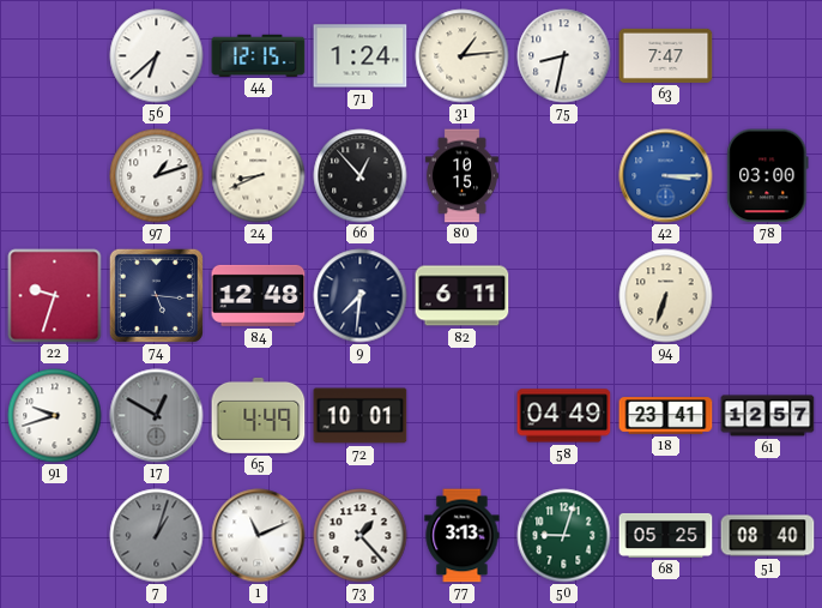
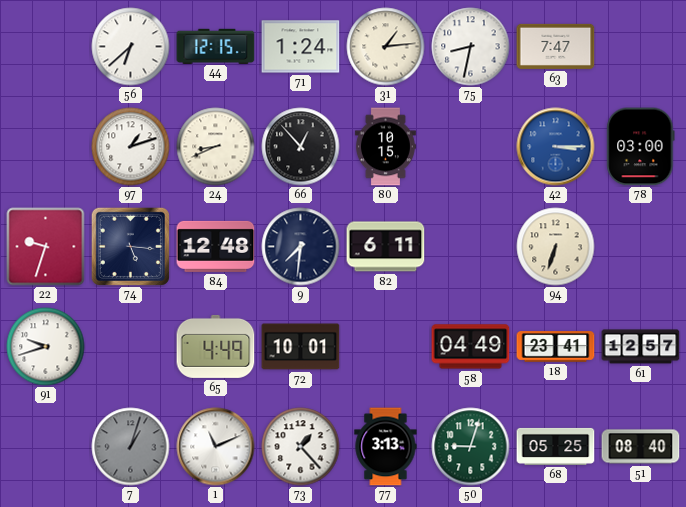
17: 12:50 -> none (157, 416)
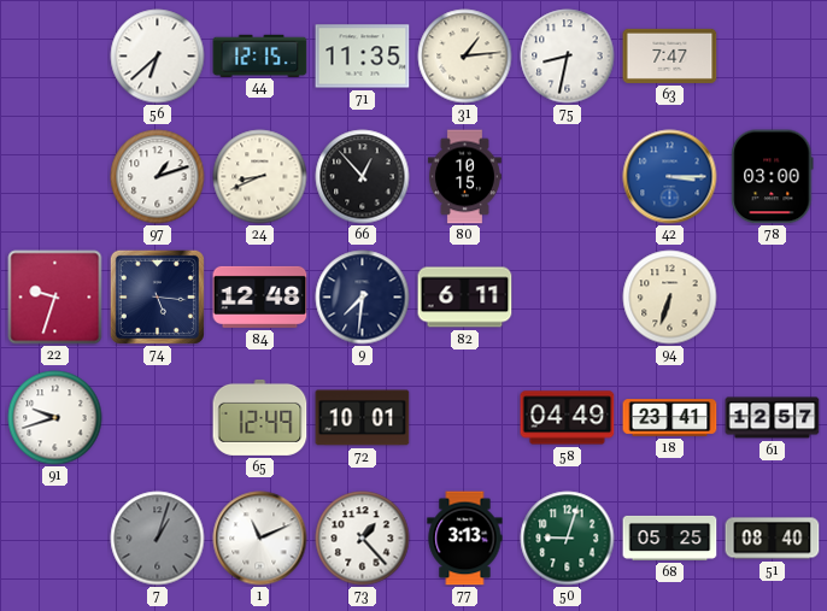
71: 1:24 -> 11:35 (363, 57)
65: 4:49 -> 12:49 (260, 417)
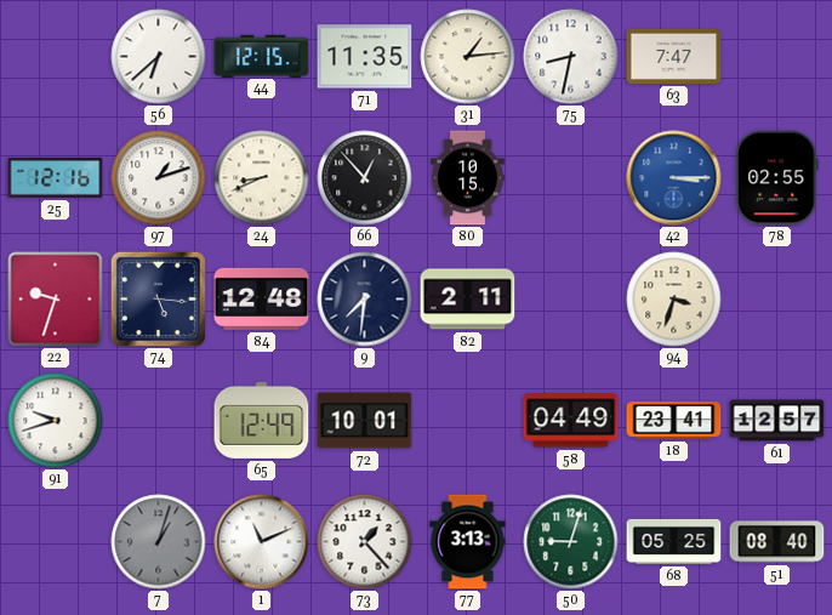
25: none -> 12:16 (56, 178)
78: 03:00 -> 02:55 (777, 178)
82: 6:11 -> 2:11 (468, 300)
94: 6:33 -> 3:33 (674, 300)
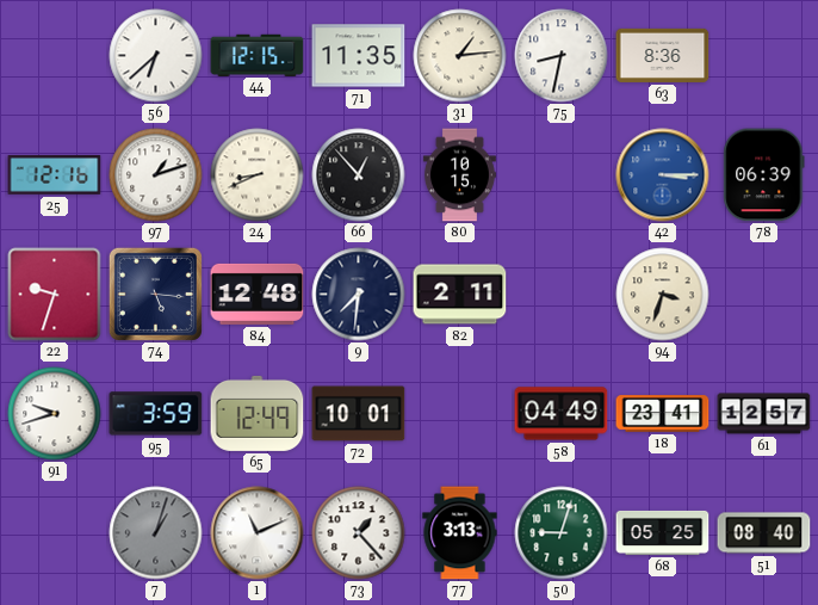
63: 7:47 -> 8:36 (663, 55)
78: 02:55 -> 06:39 (764, 175)
95: none -> 3:59 (156, 414)
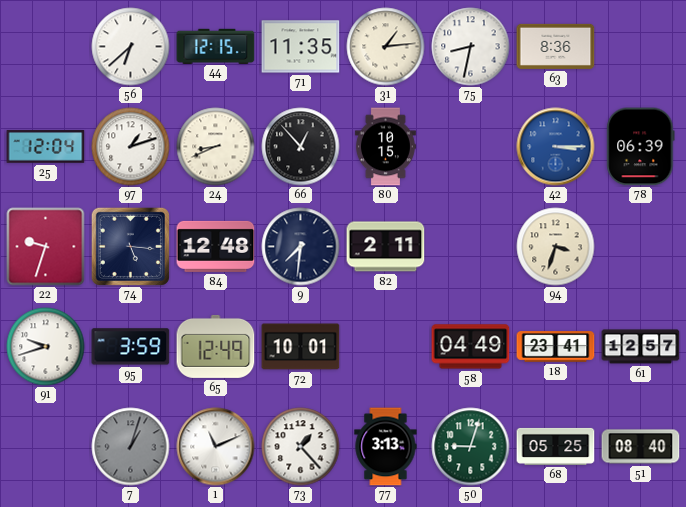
25: 12:16 -> 12:04 (46, 147)
